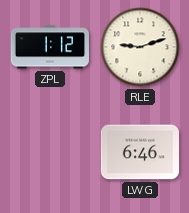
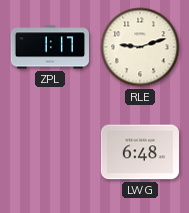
ZPL: 1:12 -> 1:17 (49, 47)
LWG: 6:46 -> 6:48 (140, 152)
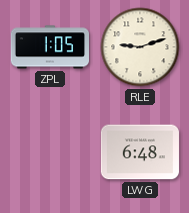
ZPL: 1:17 -> 1:05 (49, 47)
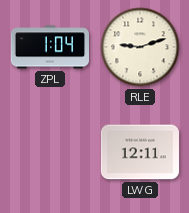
ZPL: 1:05 -> 1:04 (49, 47)
LWG: 6:48 -> 12:11 (140, 152)
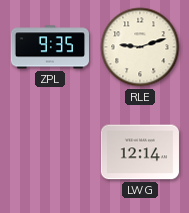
ZPL: 1:04 -> 9:35 (49, 47)
LWG: 12:11 -> 12:14 (140, 152)
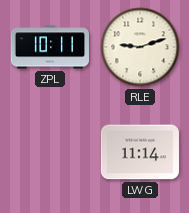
ZPL: 9:35 -> 10:11 (49, 47)
LWG: 12:14 -> 11:14 (140, 152)
